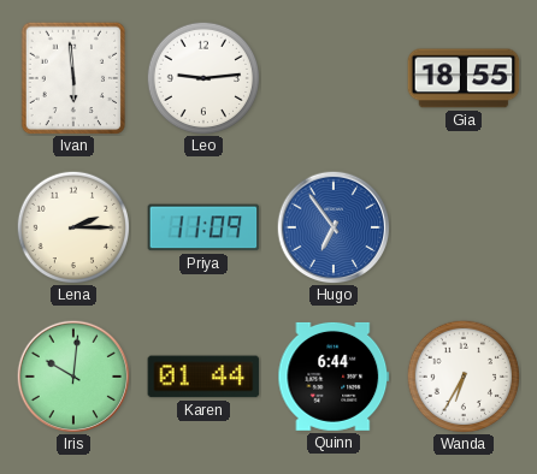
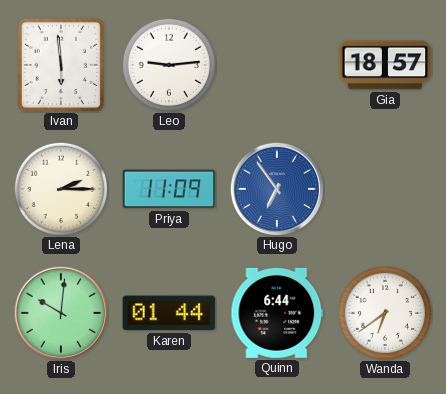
Gia: 18:55 -> 18:57 (385, 65)
Wanda: 6:35 -> 6:39 (384, 312)
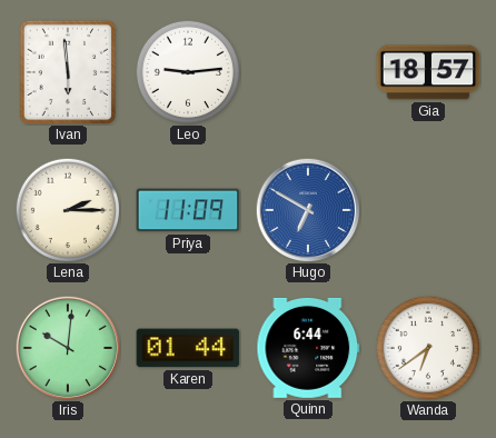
Hugo: 6:54 -> 6:50 (308, 210)
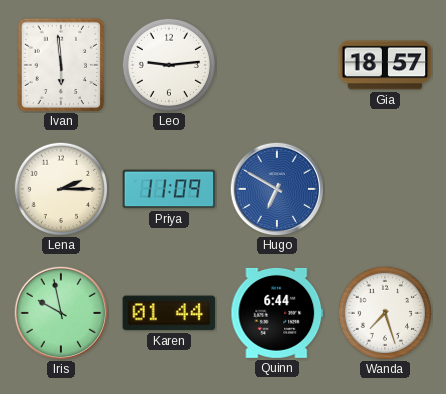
Iris: 10:01 -> 9:58 (61, 313)
Wanda: 6:39 -> 7:27 (384, 312)
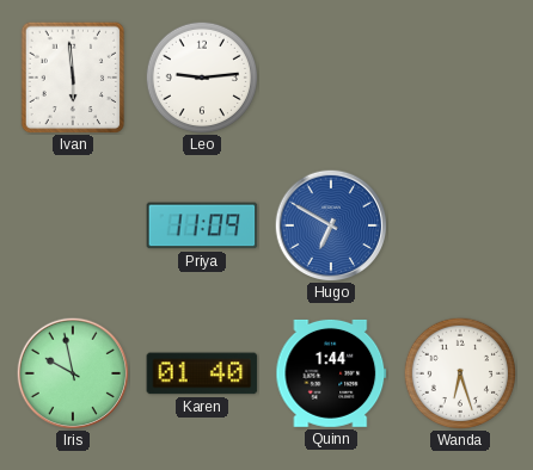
Gia: 18:57 -> none (385, 65)
Lena: 2:15 -> none (60, 188)
Karen: 01:44 -> 01:40 (202, 373)
Quinn: 6:44 -> 1:44 (331, 373)
Wanda: 7:27 -> 6:27 (459, 372)
